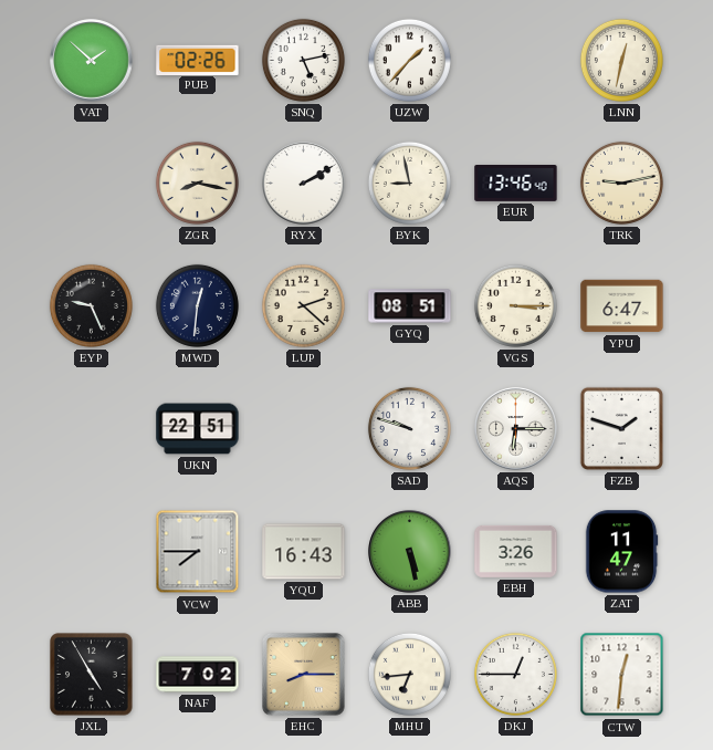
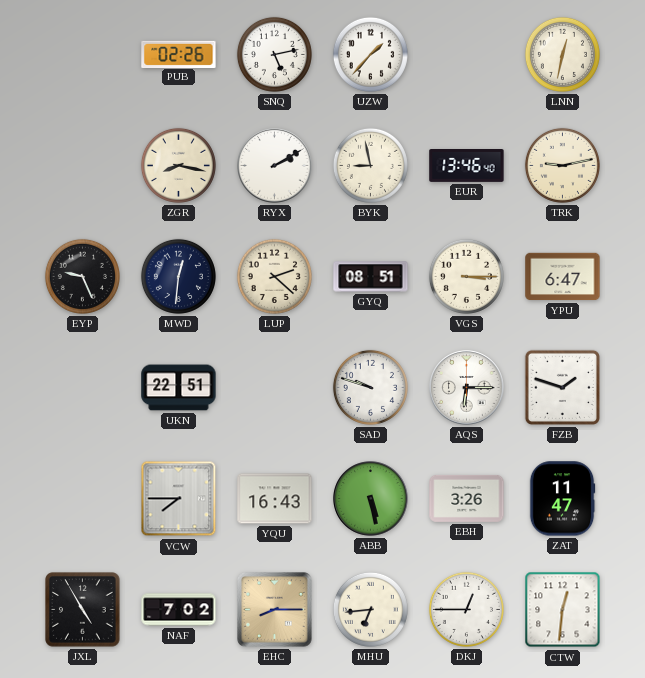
VAT: 1:52 -> none (92, 61)
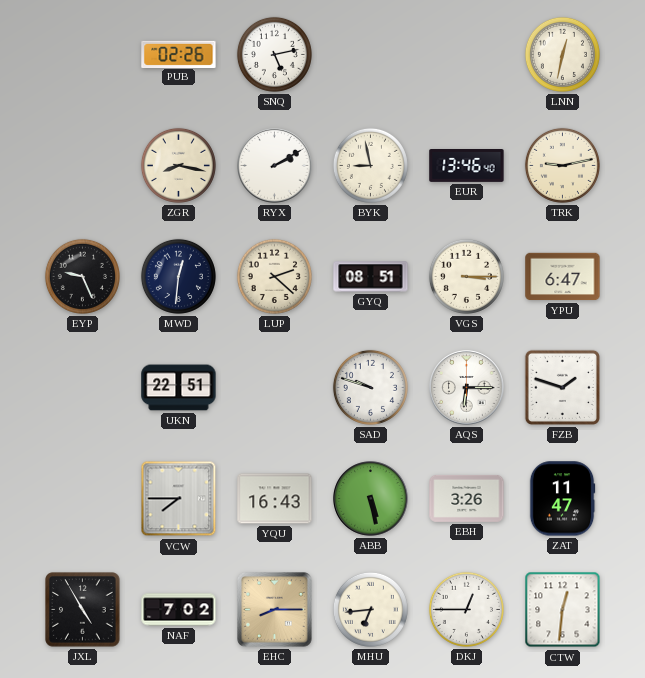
UZW: 1:37 -> none (370, 54)
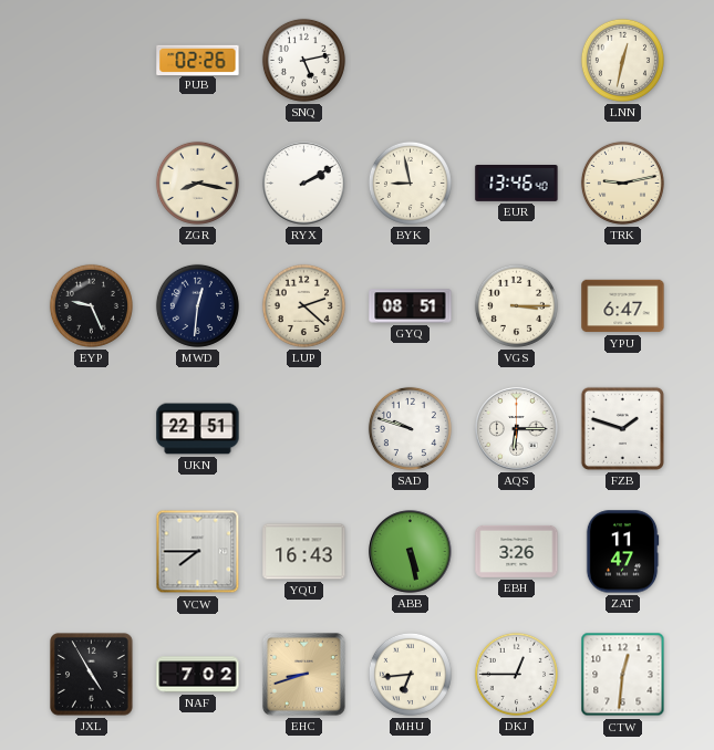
EHC: 8:15 -> 8:42 (304, 675)
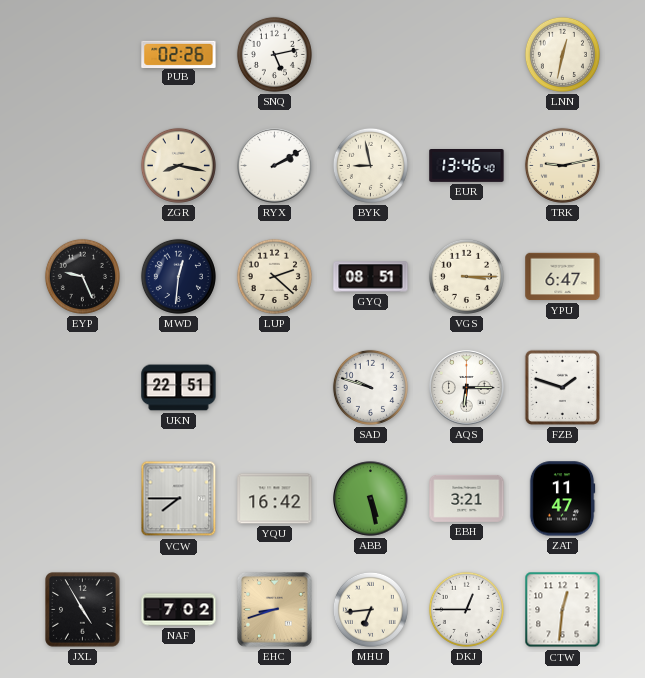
YQU: 16:43 -> 16:42 (275, 499)
EBH: 3:26 -> 3:21 (467, 498)
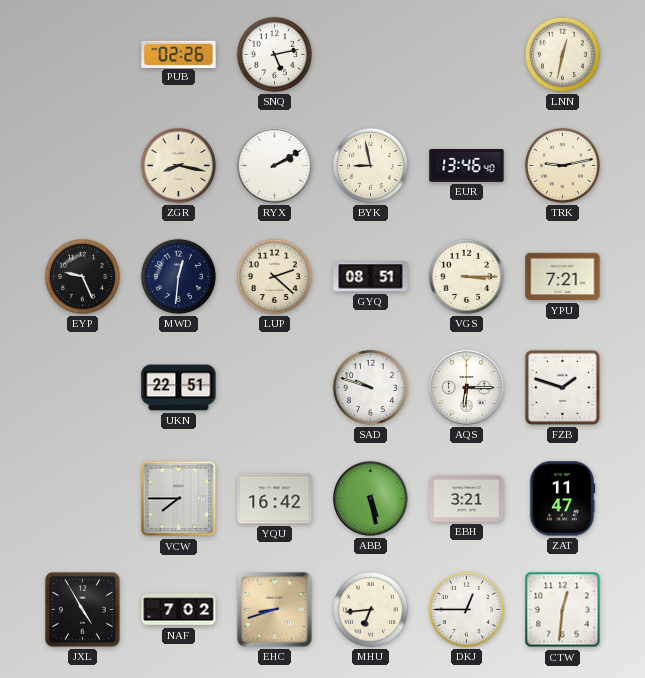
YPU: 6:47 -> 7:21 (563, 277)
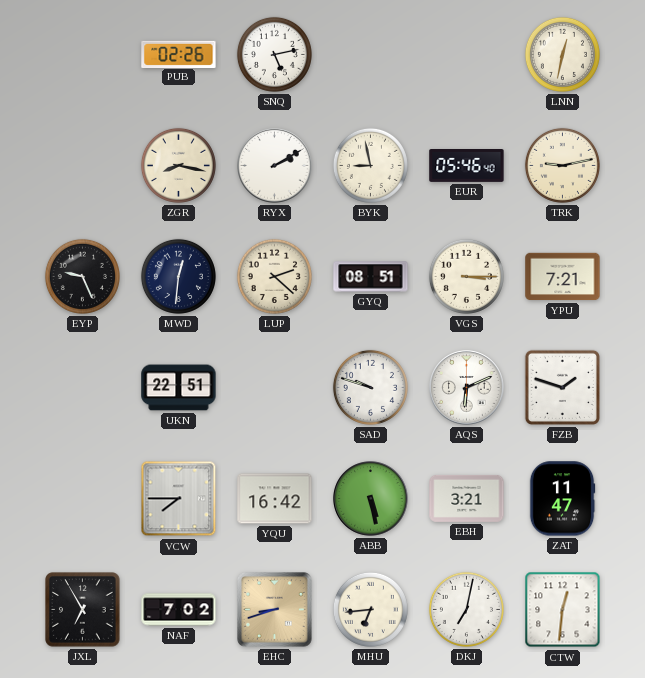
EUR: 13:46 -> 05:46 (467, 166)
AQS: 6:15 -> 6:11 (467, 388)
JXL: 4:55 -> 6:55 (83, 610)
DKJ: 12:45 -> 7:02 (466, 609)
